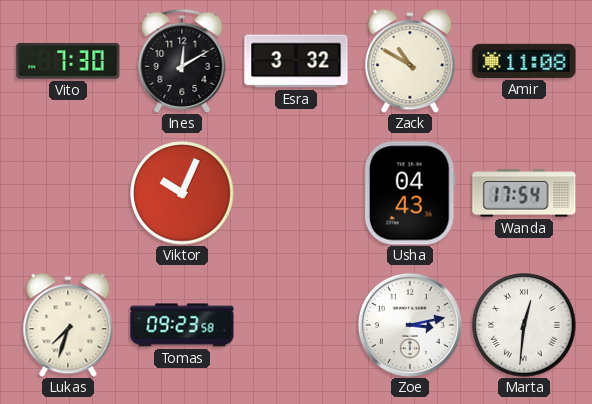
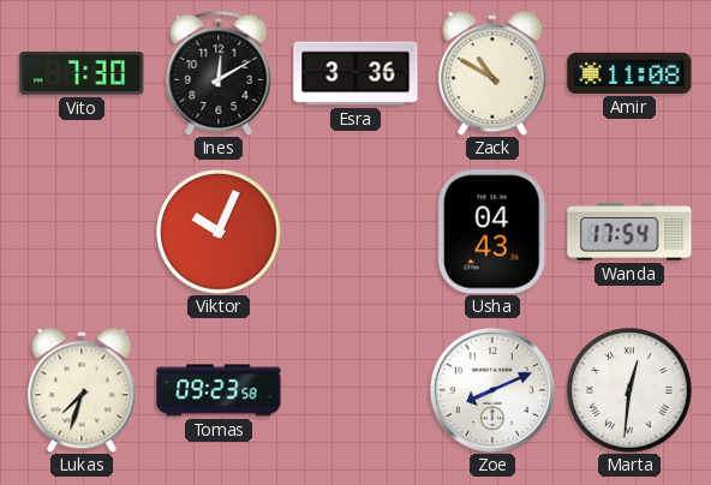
Esra: 3:32 -> 3:36 (355, 73)
Zoe: 3:13 -> 8:11 (492, 390)
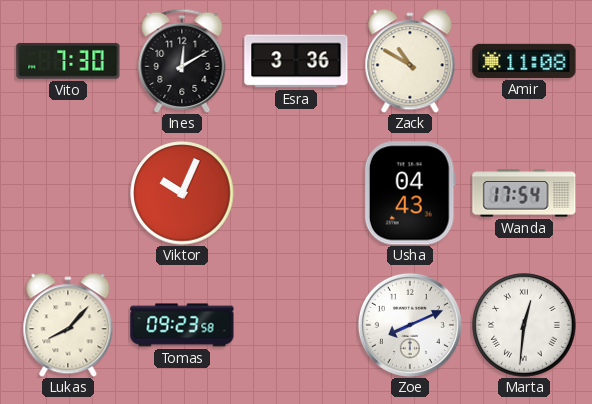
Lukas: 7:33 -> 8:07 (68, 325)
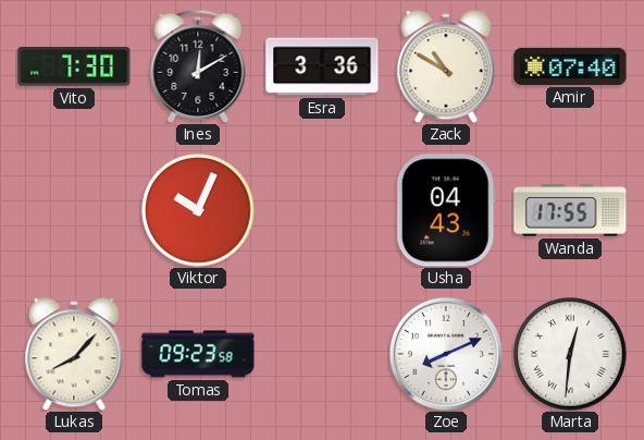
Amir: 11:08 -> 07:40 (570, 66)
Wanda: 17:54 -> 17:55 (570, 210)
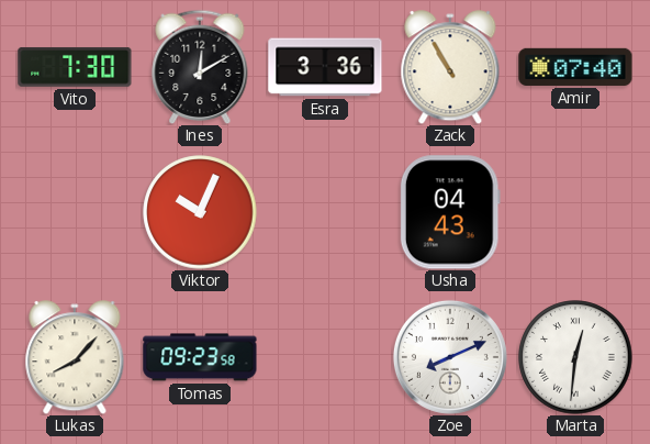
Zack: 10:50 -> 10:55 (450, 67)
Wanda: 17:55 -> none (570, 210)
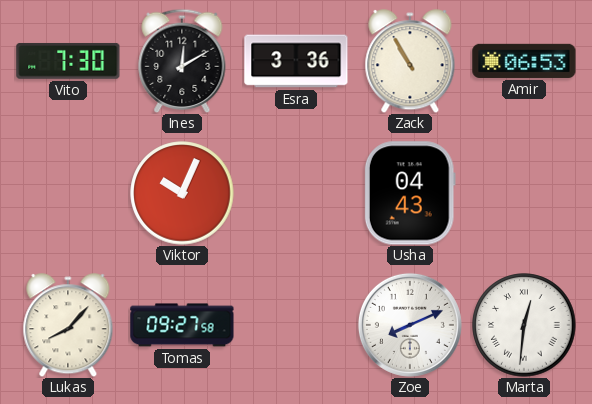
Amir: 07:40 -> 06:53 (524, 61)
Tomas: 09:23 -> 09:27 (182, 325)
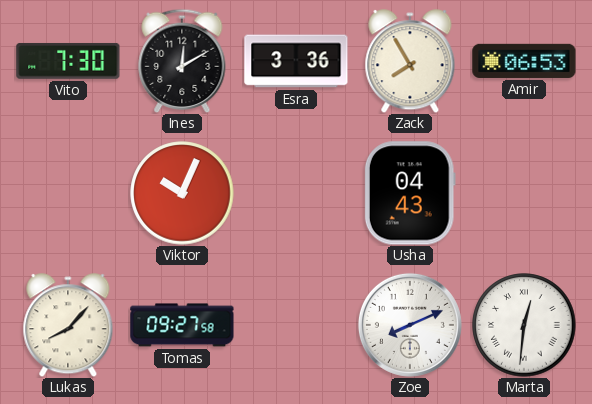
Zack: 10:55 -> 7:55 (410, 61)
